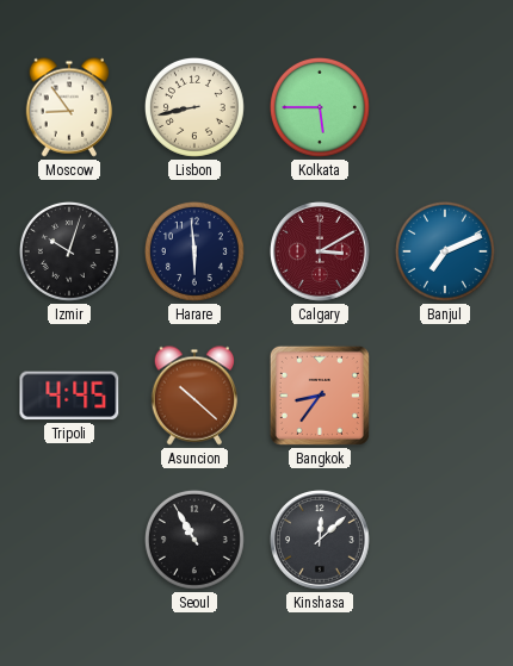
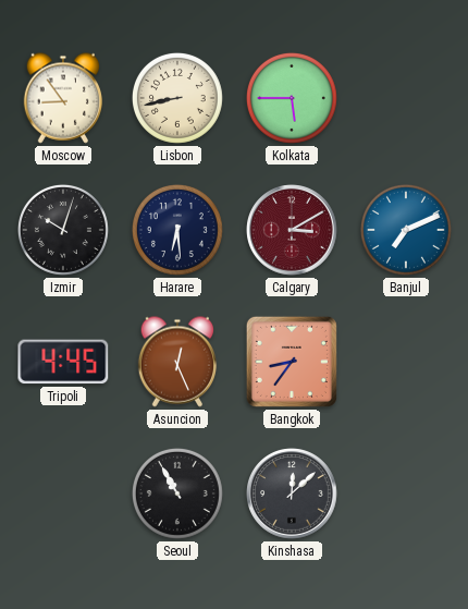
Harare: 5:59 -> 6:29 (177, 230)
Asuncion: 10:22 -> 12:26 (177, 362)
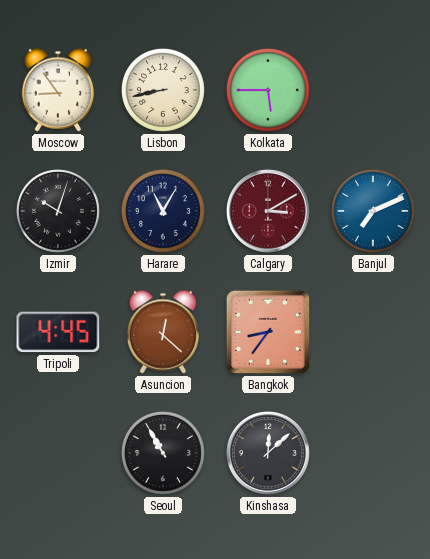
Harare: 6:29 -> 11:05 (163, 211)
Asuncion: 12:26 -> 12:22 (163, 332)
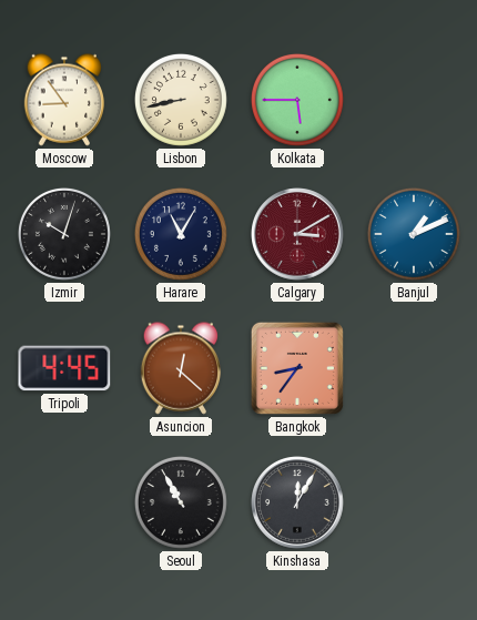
Banjul: 7:11 -> 1:11 (414, 234)
Kinshasa: 12:08 -> 12:05 (297, 502)
